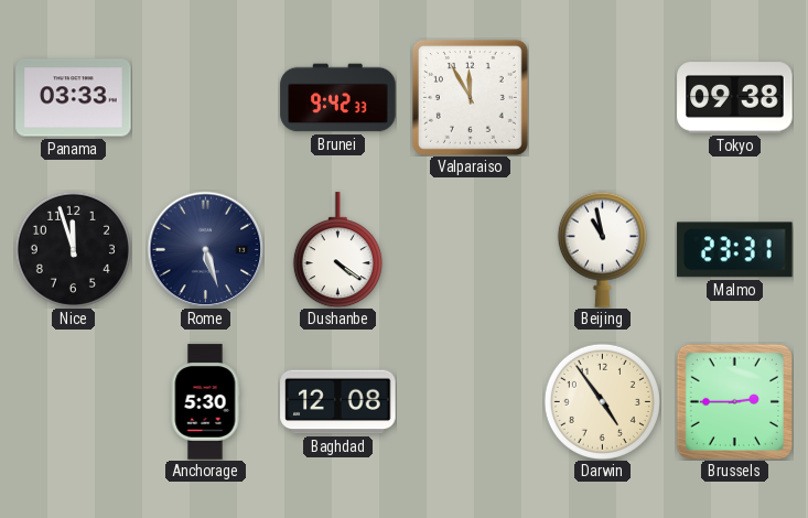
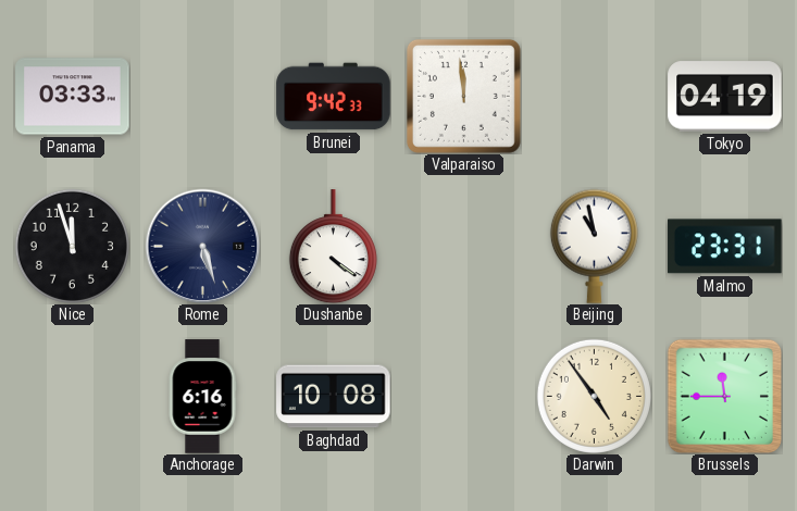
Valparaiso: 11:55 -> 11:59 (463, 96)
Tokyo: 09:38 -> 04:19 (725, 97)
Anchorage: 5:30 -> 6:16 (202, 397)
Baghdad: 12:08 -> 10:08 (334, 397)
Brussels: 2:45 -> 11:45 (724, 396)
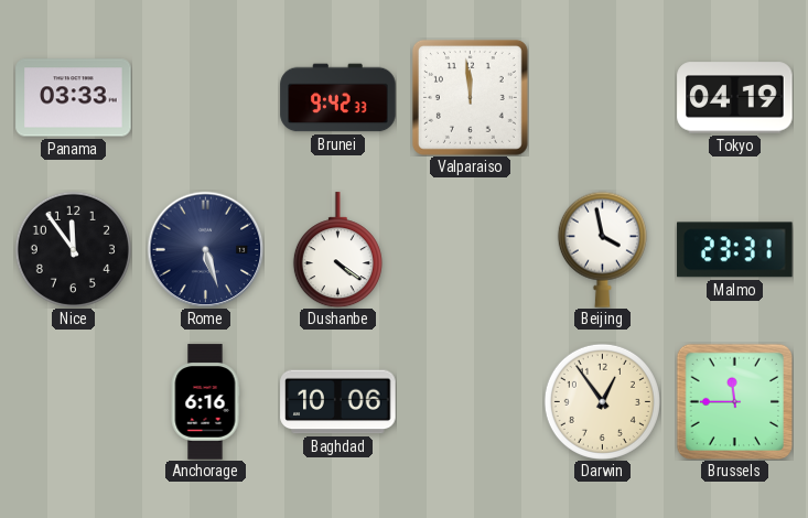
Nice: 11:57 -> 11:54 (73, 249)
Beijing: 10:58 -> 3:58 (602, 249)
Baghdad: 10:08 -> 10:06 (338, 402)
Darwin: 4:54 -> 12:54 (602, 401)
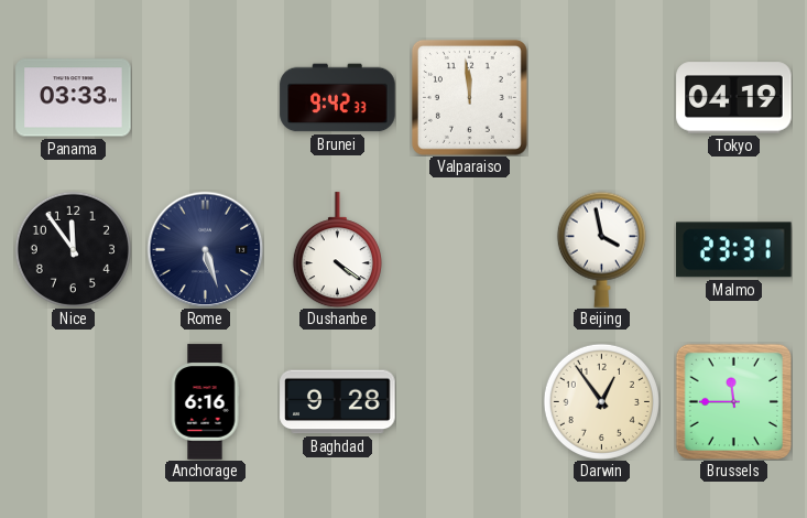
Baghdad: 10:06 -> 9:28 (338, 402)
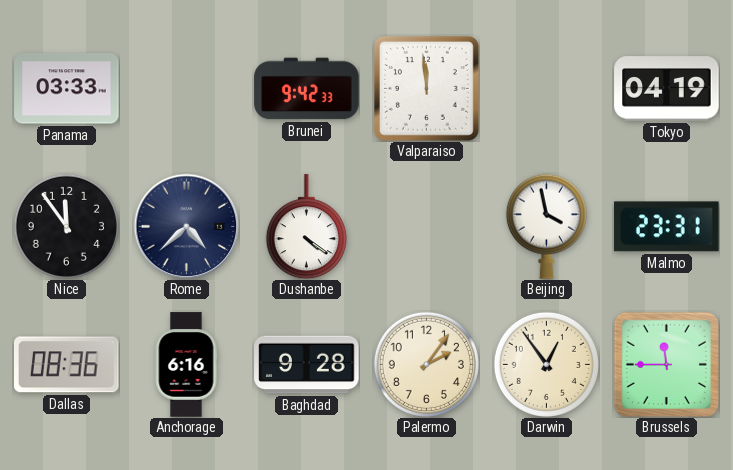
Rome: 5:27 -> 4:38 (186, 226)
Dallas: none -> 08:36 (67, 365)
Palermo: none -> 2:06 (426, 364)
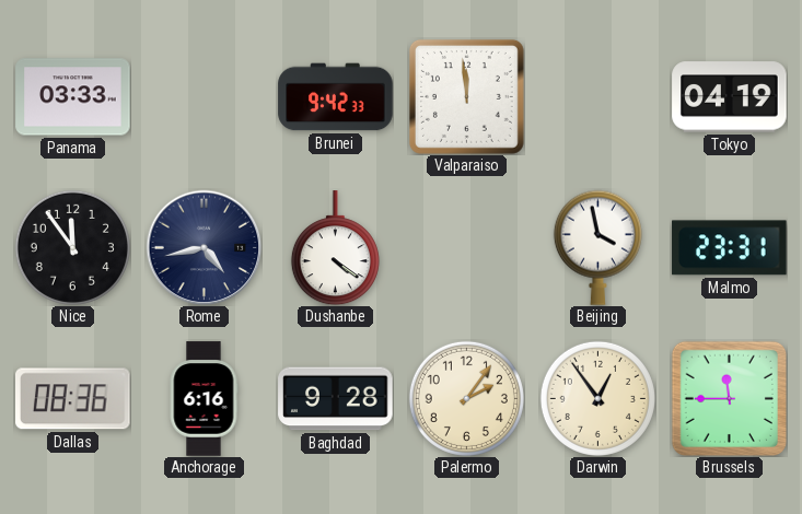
Rome: 4:38 -> 4:43 (204, 247)
